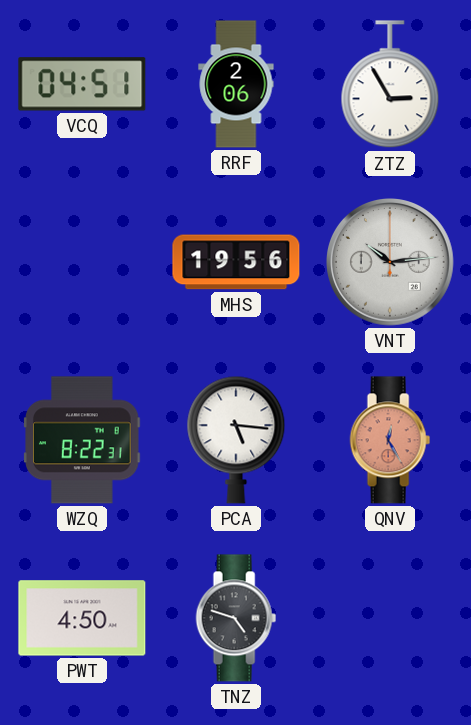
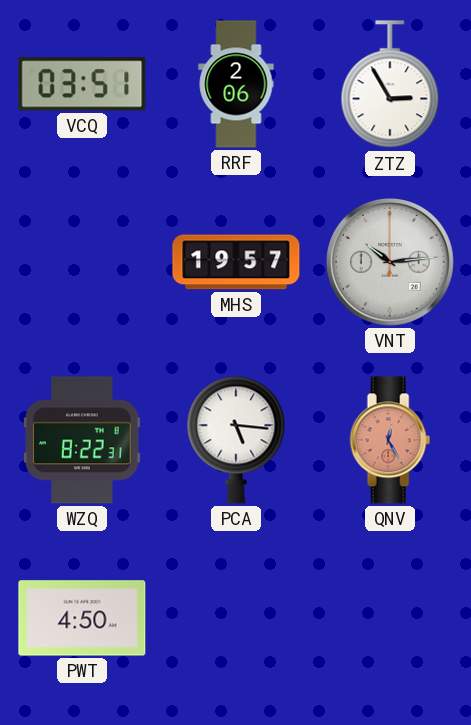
VCQ: 04:51 -> 03:51 (82, 84)
MHS: 19:56 -> 19:57 (236, 262)
TNZ: 4:48 -> none (236, 618)
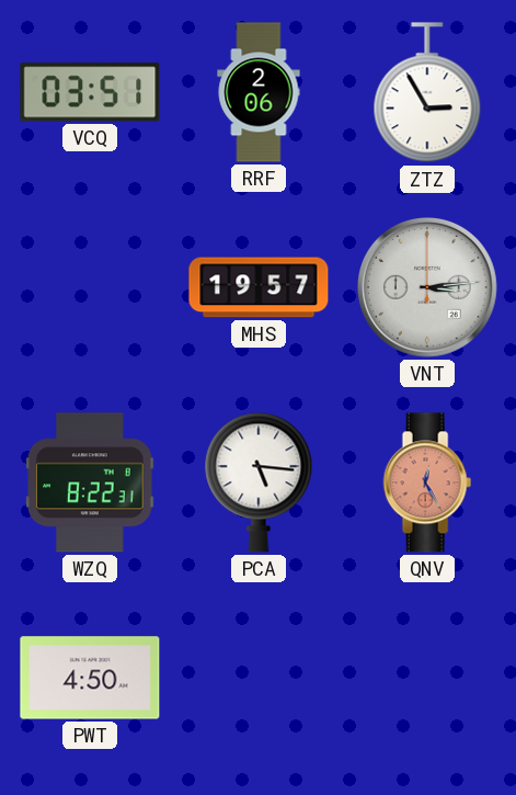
VNT: 10:14 -> 3:14 (428, 288)
